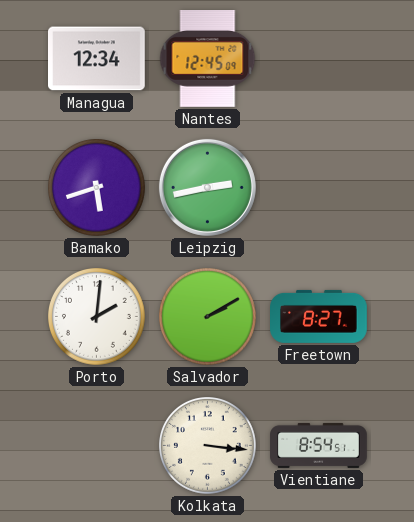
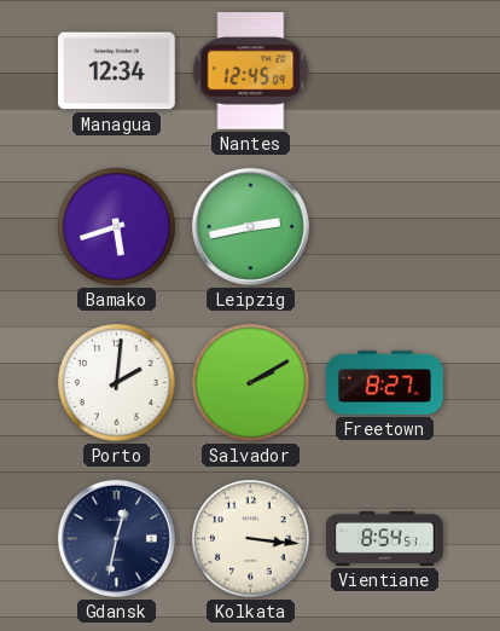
Gdansk: none -> 12:32 (116, 538)
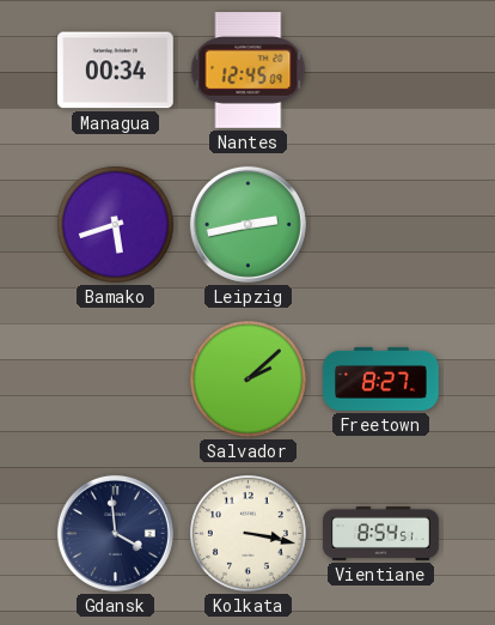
Managua: 12:34 -> 00:34 (116, 71)
Porto: 2:01 -> none (117, 383)
Salvador: 2:10 -> 2:08 (249, 380)
Gdansk: 12:32 -> 3:59 (115, 533)
Kolkata: 3:16 -> 3:17 (249, 534)
